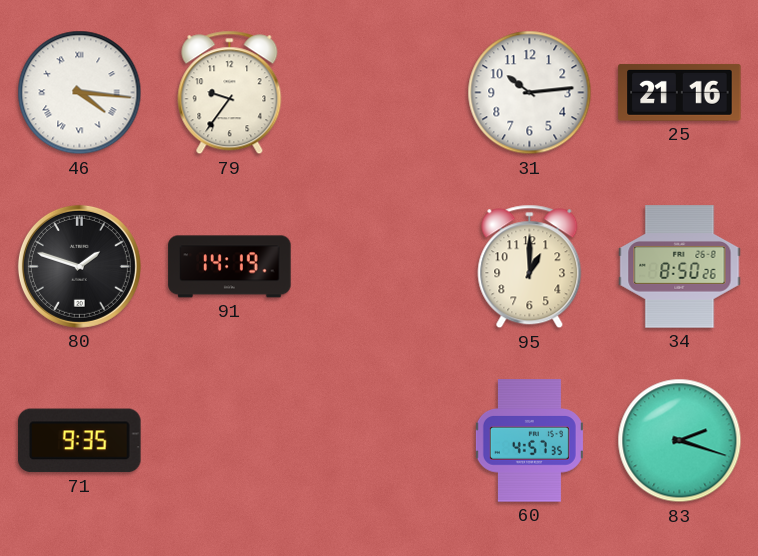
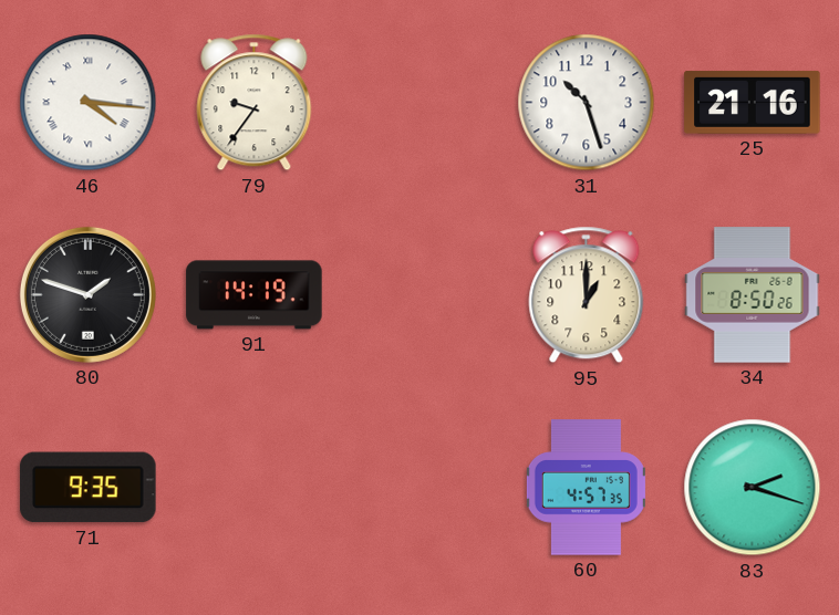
31: 10:14 -> 10:27 (587, 103)
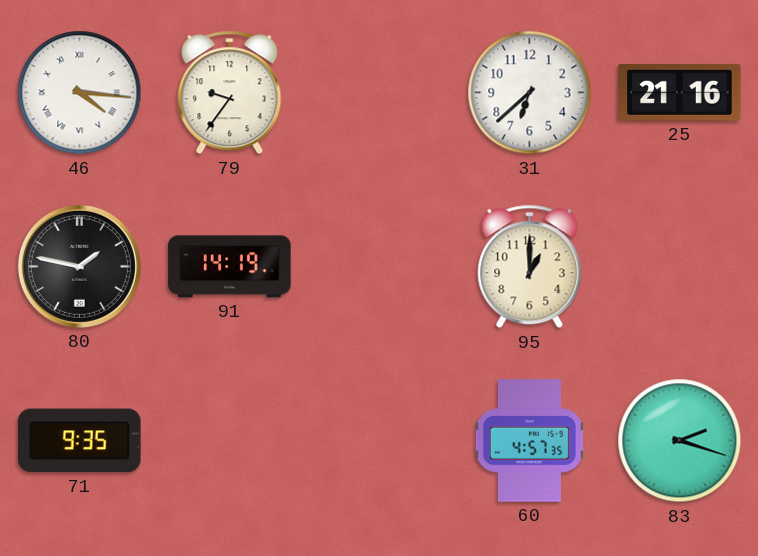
31: 10:27 -> 6:38 (530, 93)
80: 1:48 -> 1:47 (79, 266)
34: 8:50 -> none (753, 295)
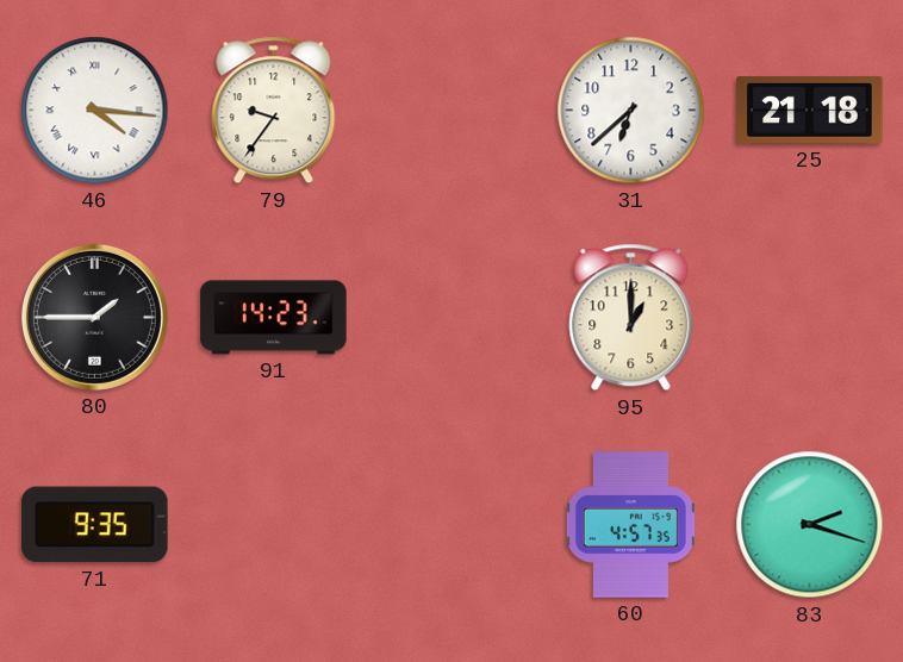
25: 21:16 -> 21:18 (810, 110)
80: 1:47 -> 1:45 (94, 317)
91: 14:19 -> 14:23 (274, 318)
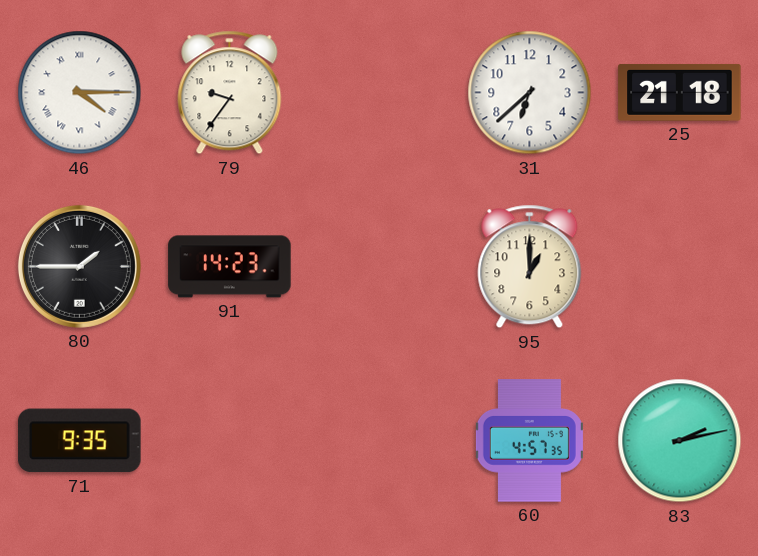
46: 4:16 -> 4:15 (80, 93)
83: 2:18 -> 2:13 (680, 441)
